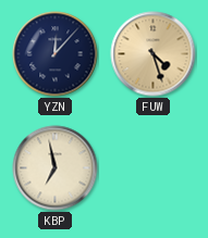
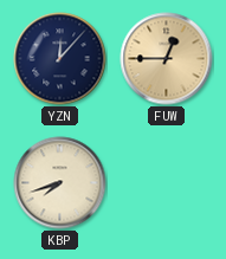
FUW: 4:27 -> 12:45 (167, 59)
KBP: 6:58 -> 7:42 (60, 183)
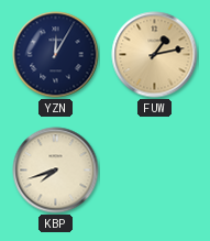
YZN: 12:07 -> 12:05 (56, 55)
FUW: 12:45 -> 1:13 (155, 55)
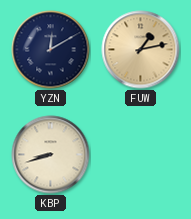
YZN: 12:05 -> 12:10 (51, 50)
KBP: 7:42 -> 8:42 (51, 155)
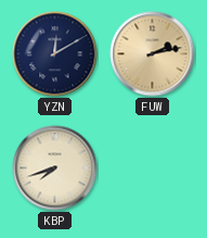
FUW: 1:13 -> 2:13 (153, 54)
KBP: 8:42 -> 7:42 (55, 168)
